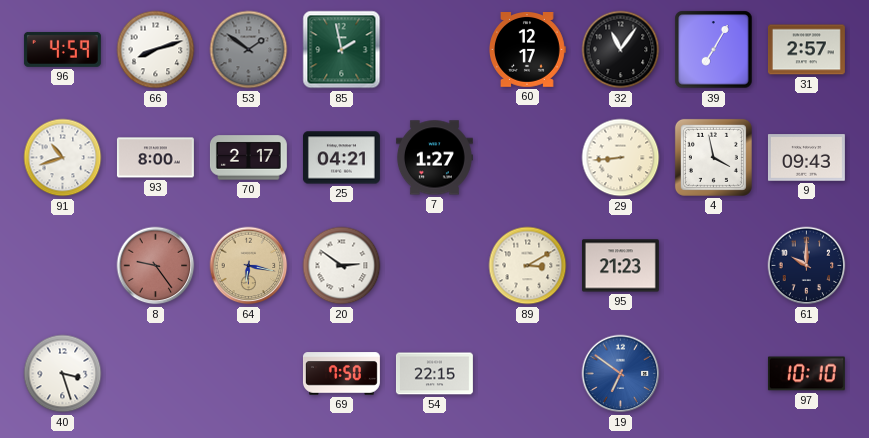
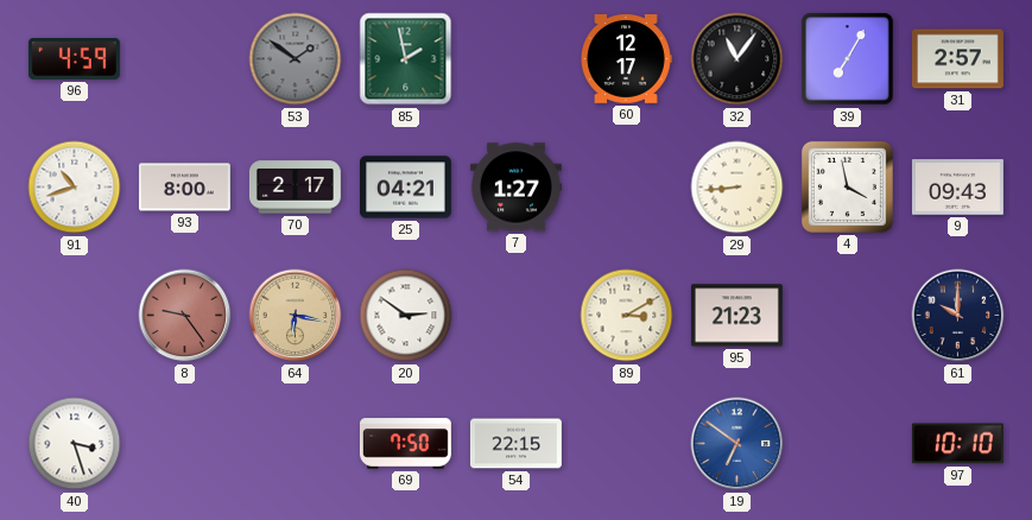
66: 8:12 -> none (156, 50)
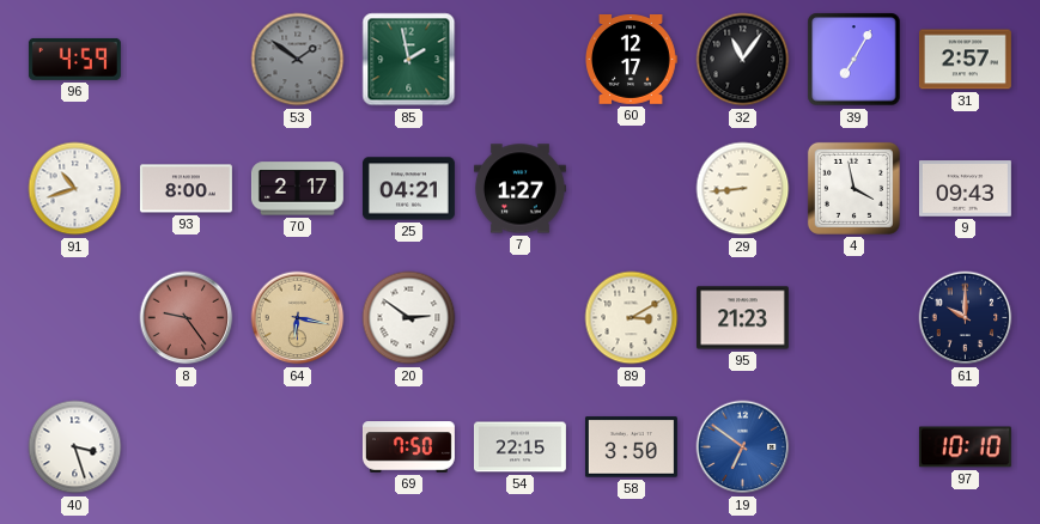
58: none -> 3:50 (631, 447)
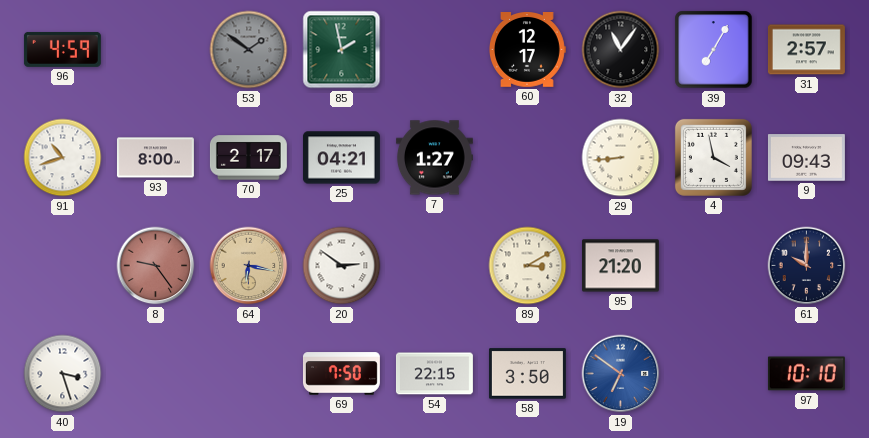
95: 21:23 -> 21:20 (620, 266)
